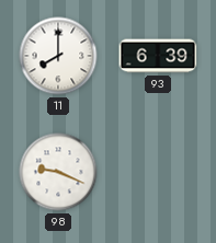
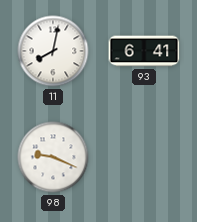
11: 8:00 -> 8:02 (53, 51)
93: 6:39 -> 6:41 (144, 51)
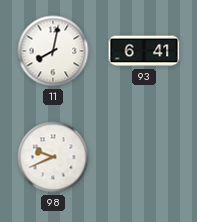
98: 9:19 -> 9:41 (53, 157)
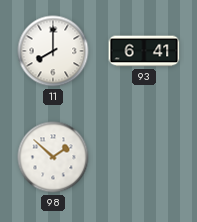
11: 8:02 -> 8:00 (53, 51)
98: 9:41 -> 1:52 (53, 157)
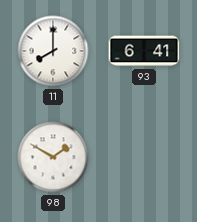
98: 1:52 -> 1:50 (53, 157)
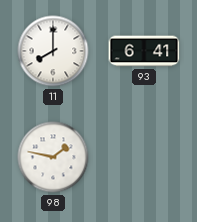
98: 1:50 -> 1:47 (53, 157)
